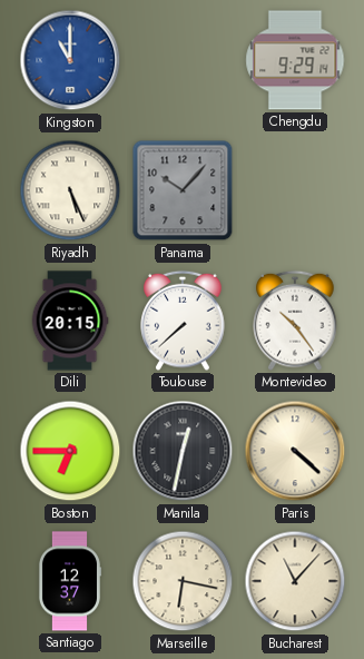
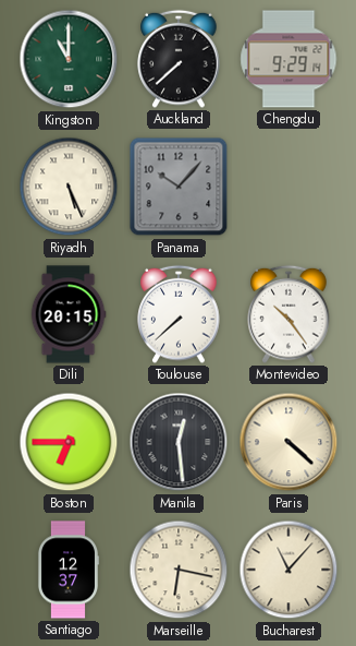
Kingston dial: blue -> green (69, 59)
Auckland: none -> 7:38 (179, 59)
Manila: 12:32 -> 12:29 (179, 442)
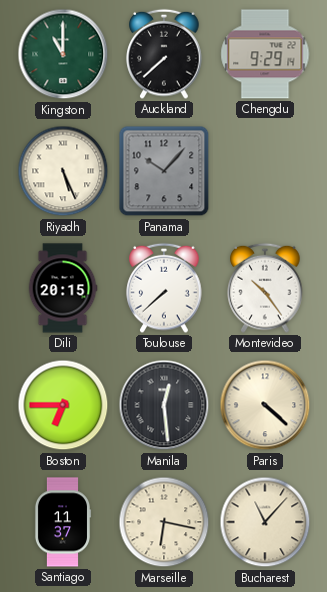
Santiago: 12:37 -> 11:37 (63, 522)
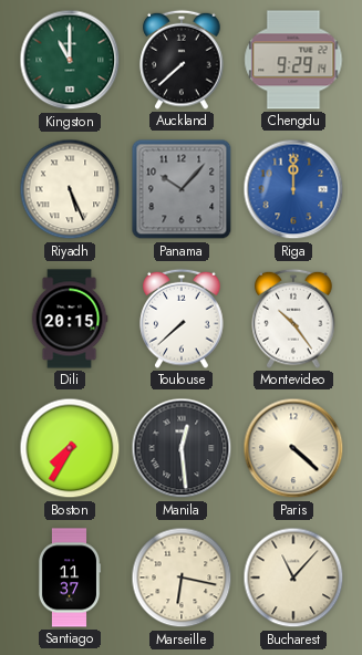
Riga: none -> 12:00 (293, 189)
Boston: 6:45 -> 7:35 (70, 448)
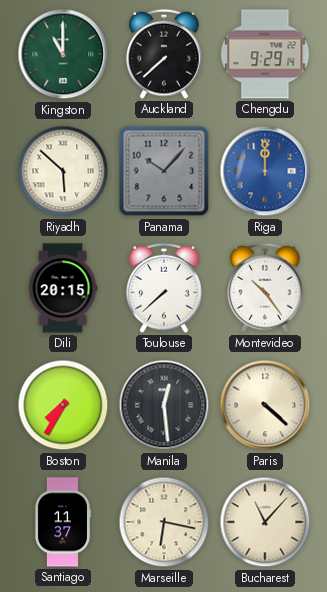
Riyadh: 5:26 -> 5:52 (63, 171)
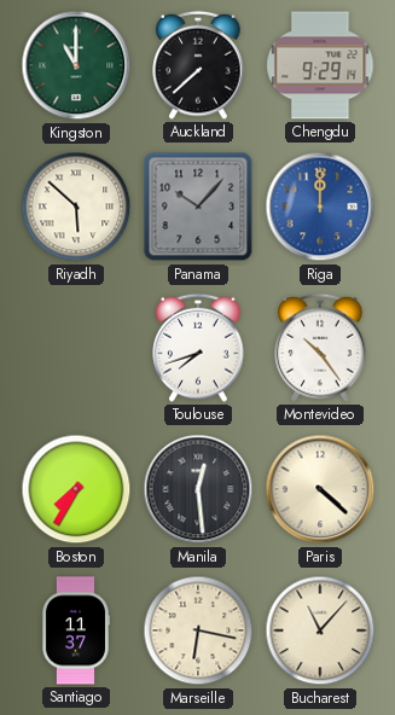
Dili: 20:15 -> none (63, 288)
Toulouse: 7:38 -> 7:42 (198, 348)
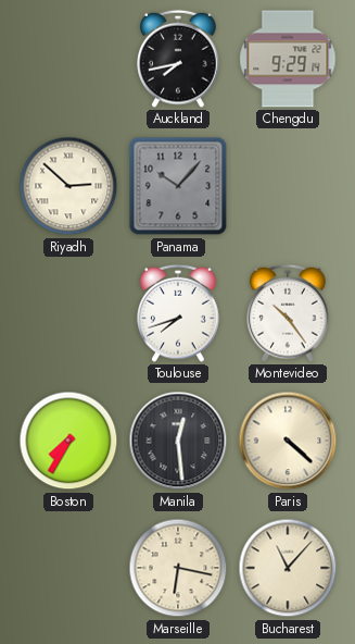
Kingston: 11:00 -> none (76, 65)
Auckland: 7:38 -> 7:43 (178, 59)
Riyadh: 5:52 -> 2:52 (68, 186)
Riga: 12:00 -> none (320, 207)
Santiago: 11:37 -> none (76, 630)
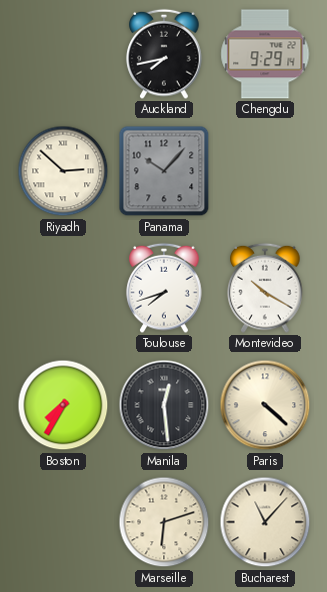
Montevideo: 10:24 -> 10:20 (265, 288)
Marseille: 6:17 -> 6:12 (164, 522)
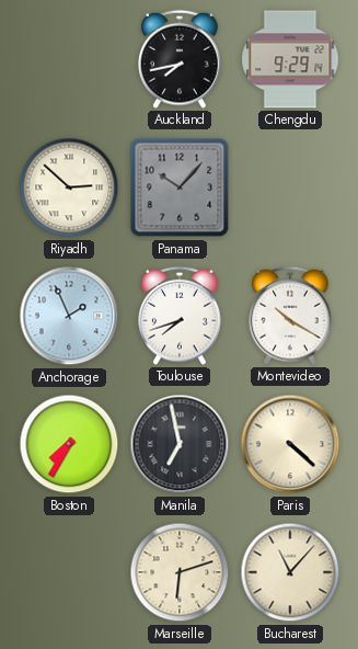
Anchorage: none -> 1:56 (69, 316)
Manila: 12:29 -> 6:58 (180, 444)
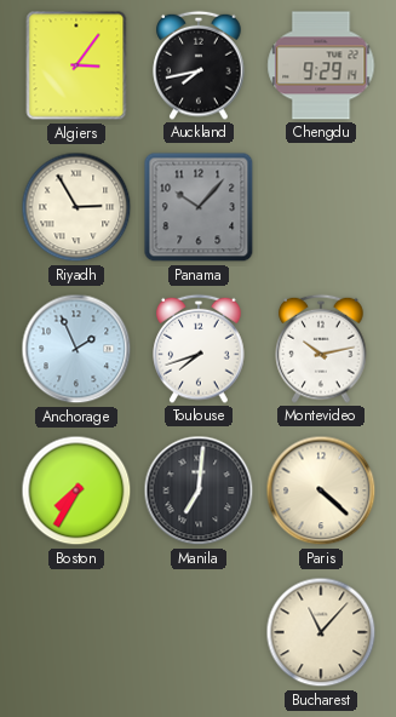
Algiers: none -> 3:06 (76, 65)
Riyadh: 2:52 -> 2:55 (76, 207)
Montevideo: 10:20 -> 10:13 (321, 349)
Manila: 6:58 -> 7:01 (199, 491)
Marseille: 6:12 -> none (180, 572)
